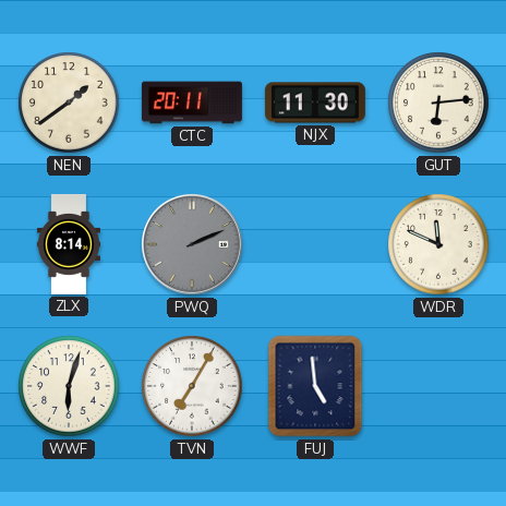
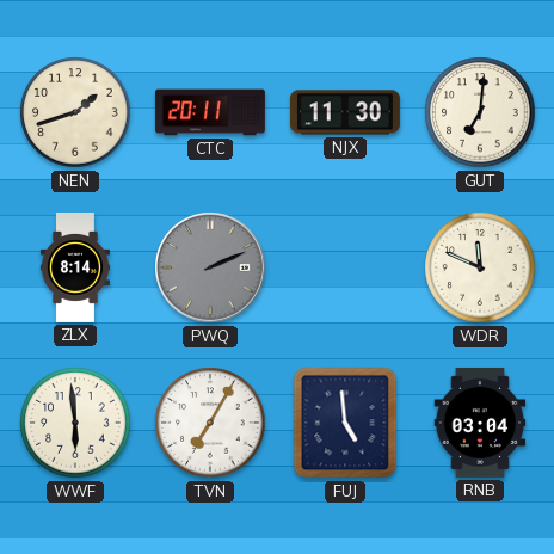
NEN: 1:39 -> 1:42 (75, 112)
GUT: 6:14 -> 7:01 (480, 112)
WWF: 6:03 -> 5:59 (75, 423)
RNB: none -> 03:04 (480, 423)
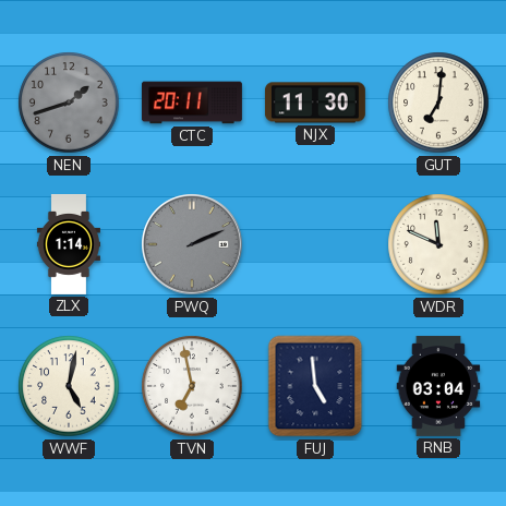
NEN dial: cream -> grey (69, 103)
ZLX: 8:14 -> 1:14 (69, 245)
WWF: 5:59 -> 5:02 (69, 386)
TVN: 7:05 -> 6:58 (192, 386)
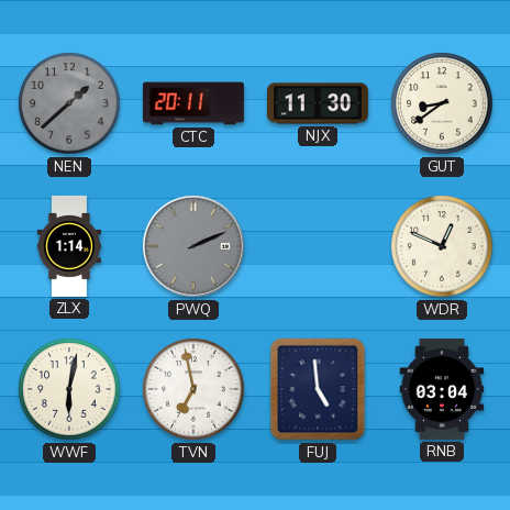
NEN: 1:42 -> 1:38 (69, 103)
GUT: 7:01 -> 8:39 (442, 103)
WDR: 11:49 -> 12:49 (442, 246)
WWF: 5:02 -> 6:02 (69, 389)
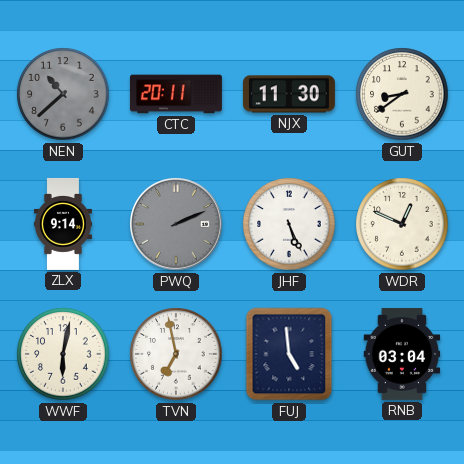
NEN: 1:38 -> 10:38 (63, 94)
ZLX: 1:14 -> 9:14 (63, 225)
JHF: none -> 5:26 (289, 224)
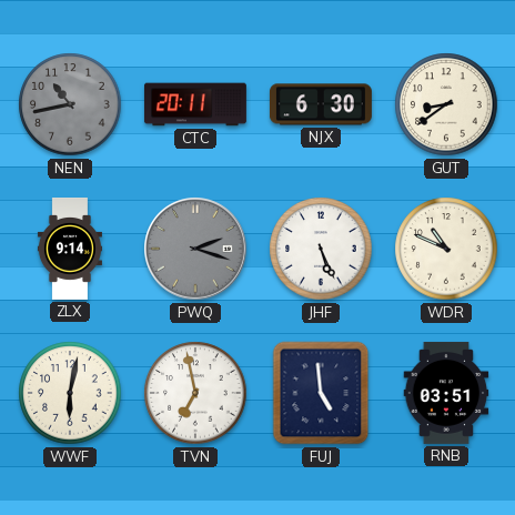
NEN: 10:38 -> 10:43 (70, 104)
NJX: 11:30 -> 6:30 (321, 104)
PWQ: 2:11 -> 2:18 (195, 249)
WDR: 12:49 -> 10:49 (446, 249)
RNB: 03:04 -> 03:51 (446, 393)
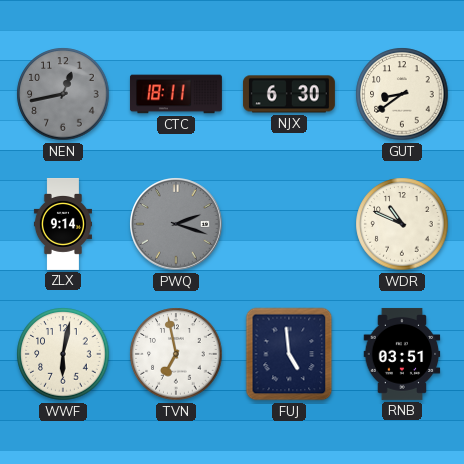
NEN: 10:43 -> 12:43 (63, 94)
CTC: 20:11 -> 18:11 (176, 94)
JHF: 5:26 -> none (321, 249)
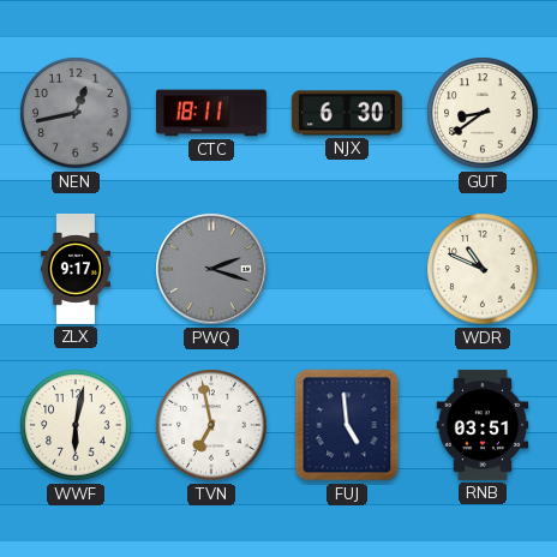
ZLX: 9:14 -> 9:17 (76, 270)
